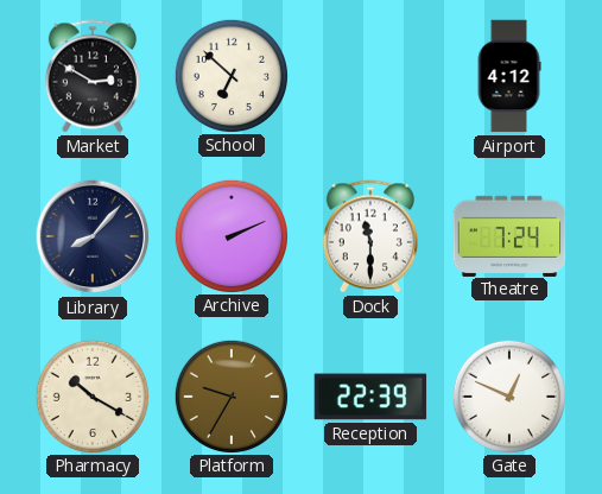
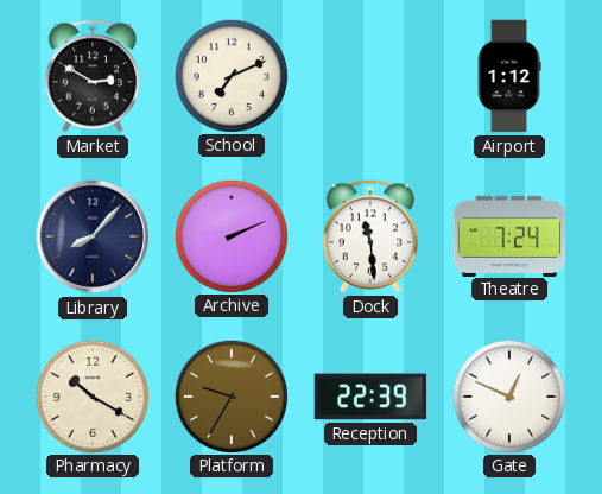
School: 6:52 -> 7:11 (230, 75)
Airport: 4:12 -> 1:12 (509, 76)
Dock: 11:30 -> 11:29 (370, 236)
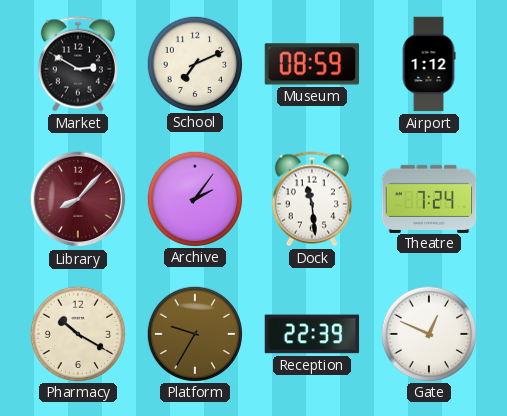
Museum: none -> 08:59 (312, 64)
Library dial: navy -> burgundy (78, 199)
Archive: 2:11 -> 2:06 (194, 198)
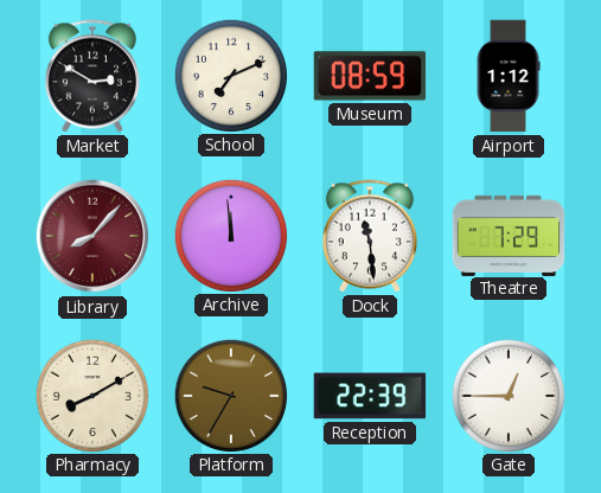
Archive: 2:06 -> 11:59 (230, 235)
Theatre: 7:24 -> 7:29 (509, 235)
Pharmacy: 10:20 -> 8:10 (91, 395)
Gate: 12:49 -> 12:45 (507, 395)
